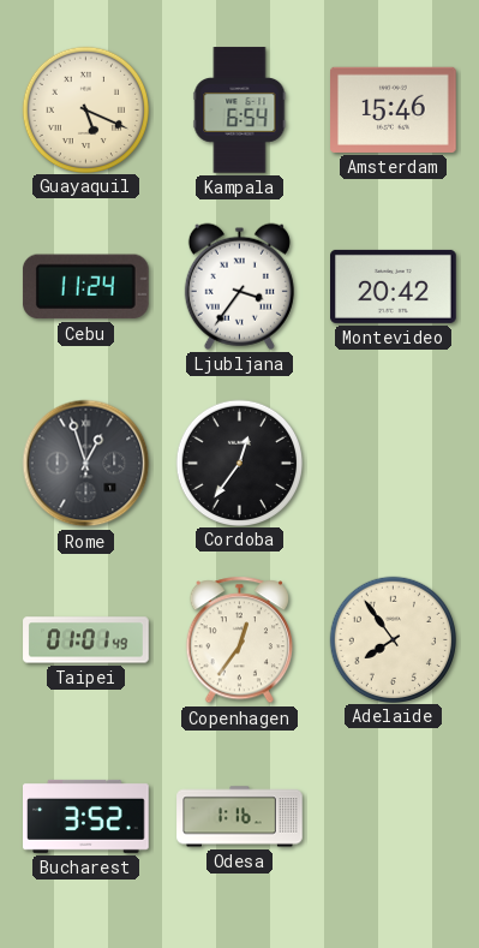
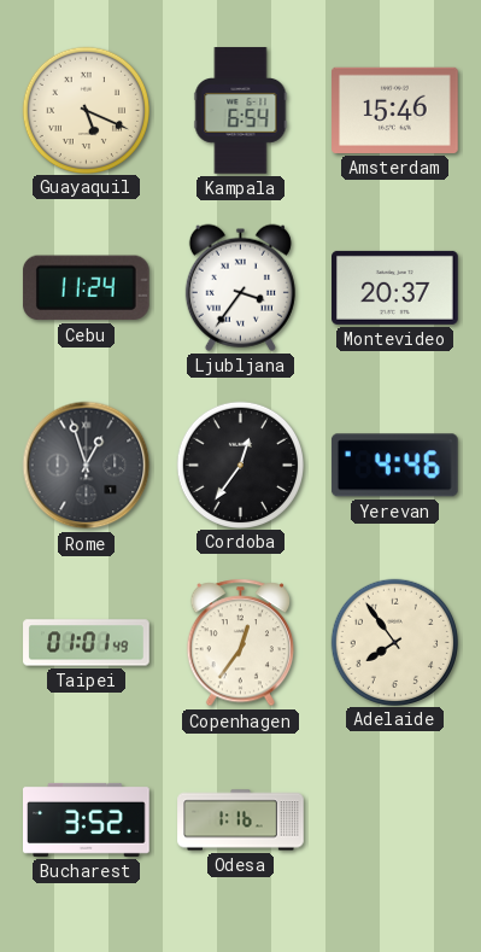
Montevideo: 20:42 -> 20:37 (395, 287)
Yerevan: none -> 4:46 (394, 466)
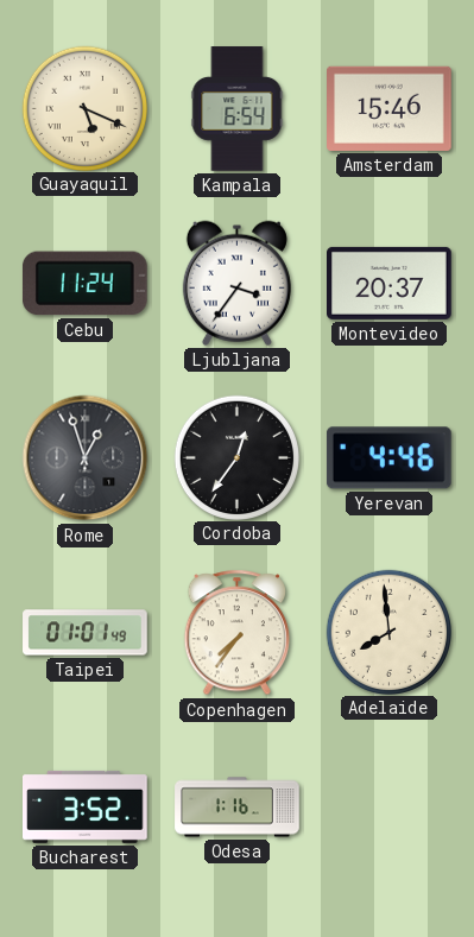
Copenhagen: 12:36 -> 7:36 (236, 633)
Adelaide: 7:54 -> 7:59 (388, 632)
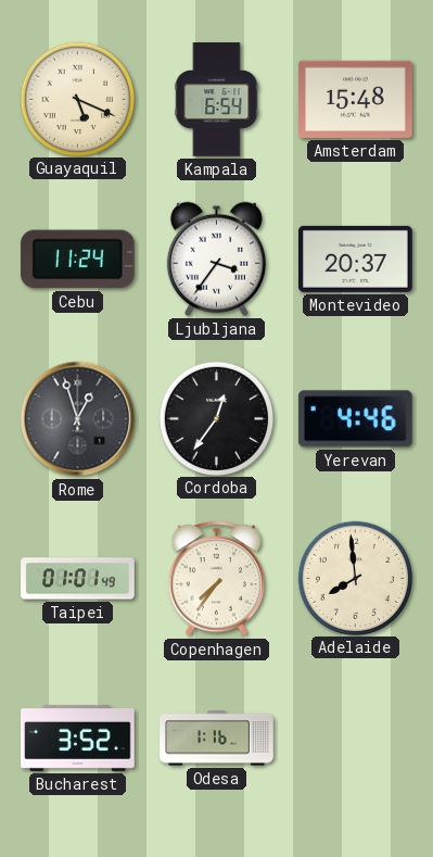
Amsterdam: 15:46 -> 15:48 (356, 99)
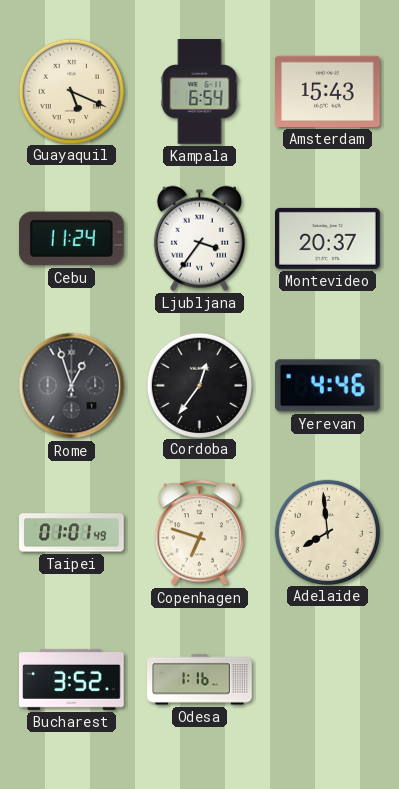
Amsterdam: 15:48 -> 15:43 (328, 91)
Copenhagen: 7:36 -> 6:48 (199, 533)
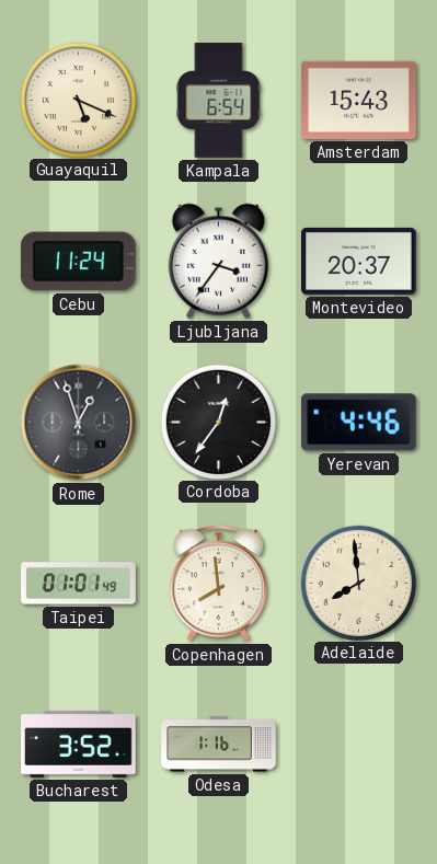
Copenhagen: 6:48 -> 7:59 (218, 584)
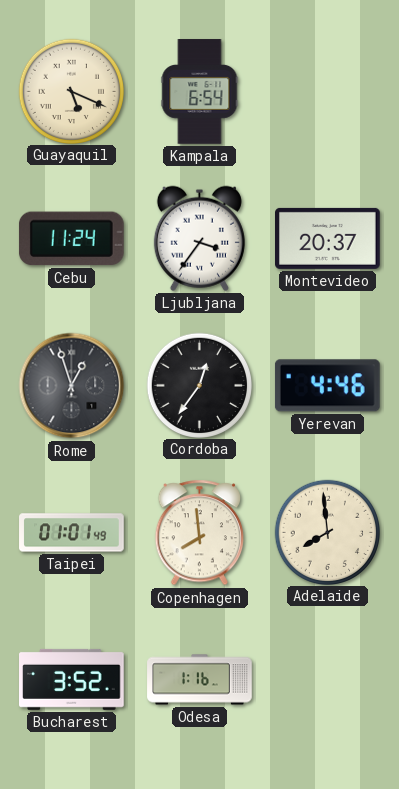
Amsterdam: 15:43 -> none (359, 100)
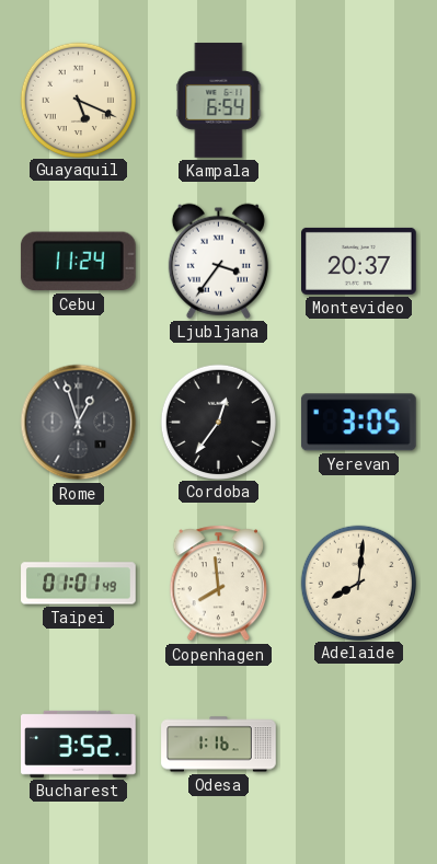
Yerevan: 4:46 -> 3:05 (358, 423)
Adelaide: 7:59 -> 8:01 (358, 583)
